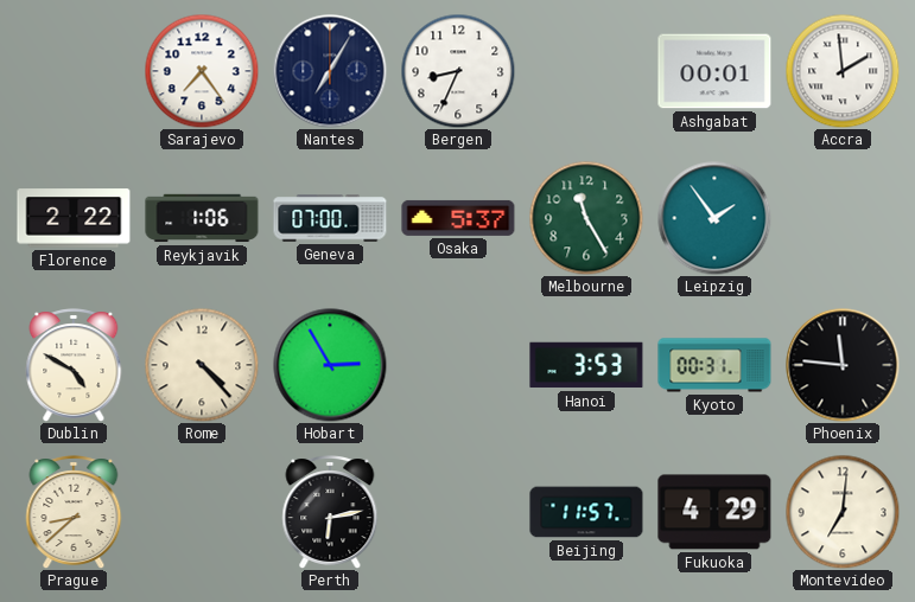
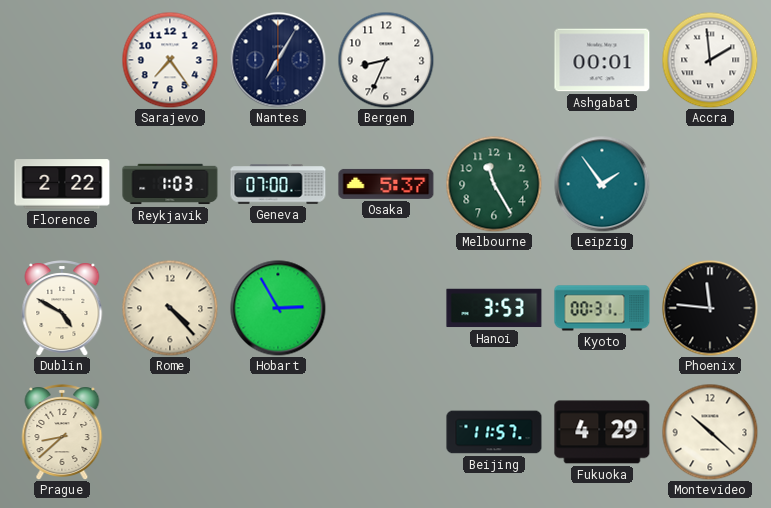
Reykjavik: 1:06 -> 1:03 (170, 184)
Perth: 6:13 -> none (330, 512)
Montevideo: 7:01 -> 10:22 (710, 432)
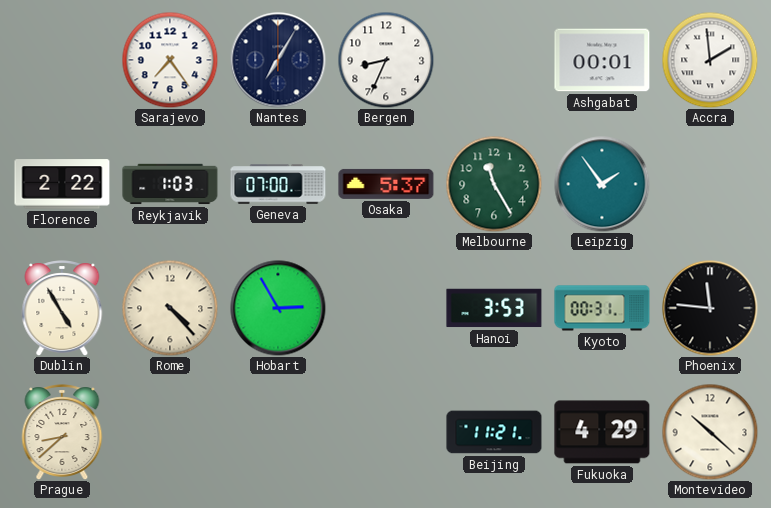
Dublin: 4:50 -> 4:55 (62, 308)
Beijing: 11:57 -> 11:21 (494, 432)
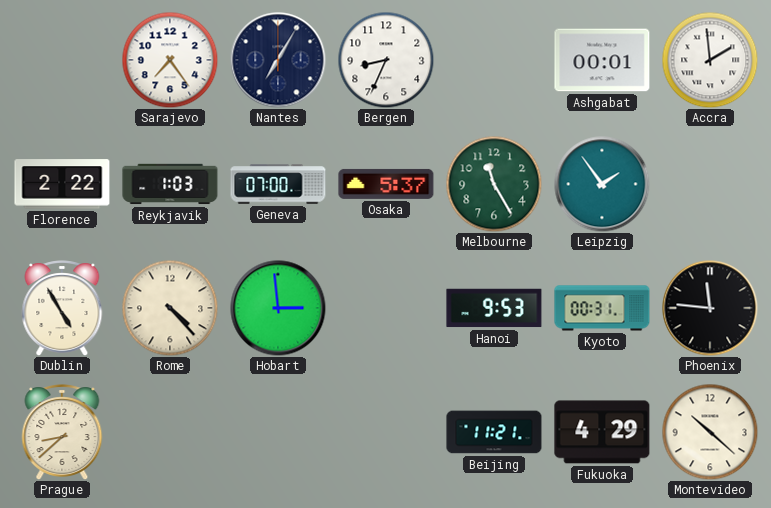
Hobart: 2:55 -> 2:59 (278, 308)
Hanoi: 3:53 -> 9:53 (494, 308)
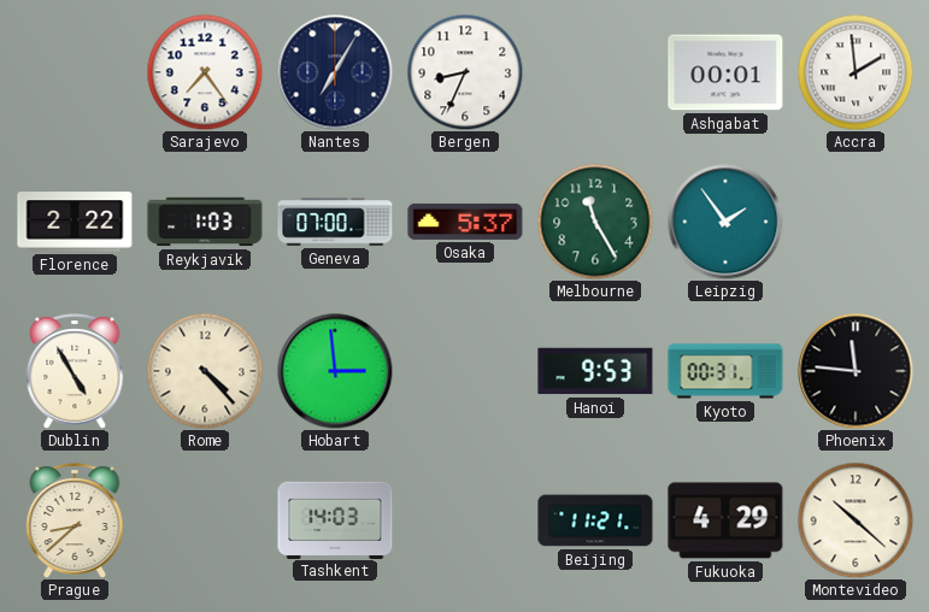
Tashkent: none -> 14:03 (335, 519)
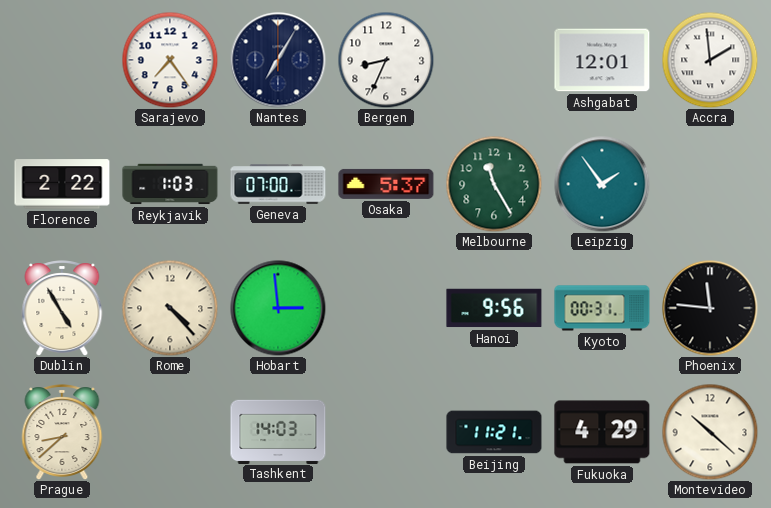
Ashgabat: 00:01 -> 12:01 (602, 60)
Hanoi: 9:53 -> 9:56 (494, 308)
